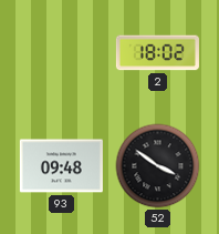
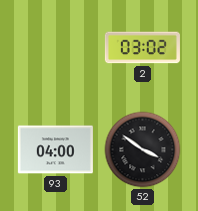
2: 18:02 -> 03:02 (142, 48)
93: 09:48 -> 04:00 (55, 150)
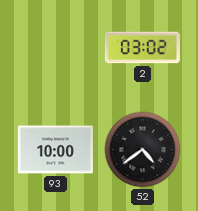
93: 04:00 -> 10:00 (55, 150)
52: 3:51 -> 4:39 (143, 150)
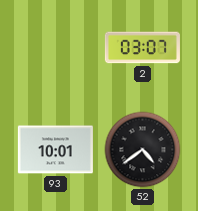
2: 03:02 -> 03:07 (142, 48)
93: 10:00 -> 10:01 (55, 150)
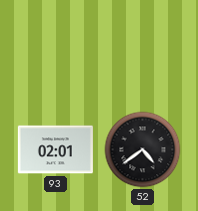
2: 03:07 -> none (142, 48)
93: 10:01 -> 02:01 (55, 150)
